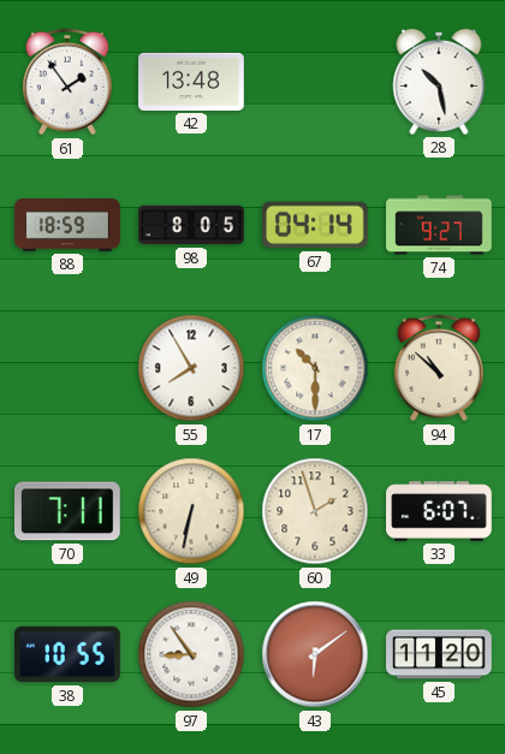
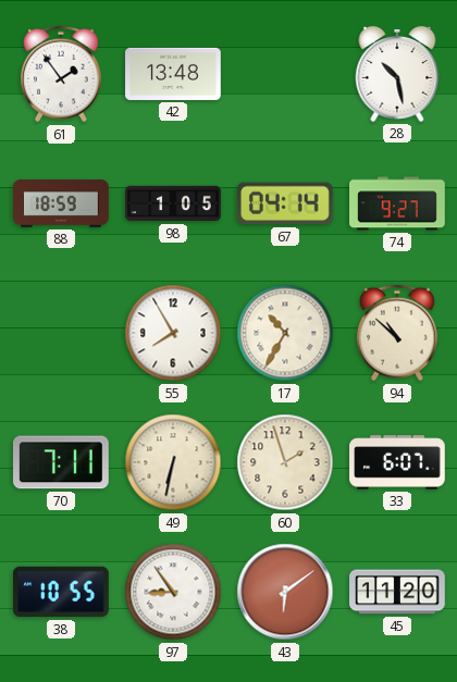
98: 8:05 -> 1:05 (173, 203)
17: 10:30 -> 10:35 (285, 333)
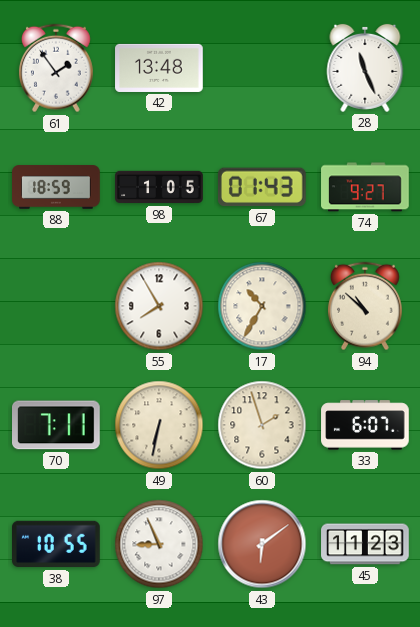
28: 10:28 -> 11:26 (365, 68)
67: 04:14 -> 01:43 (262, 187)
97: 8:54 -> 8:56 (159, 544)
45: 11:20 -> 11:23 (365, 544)
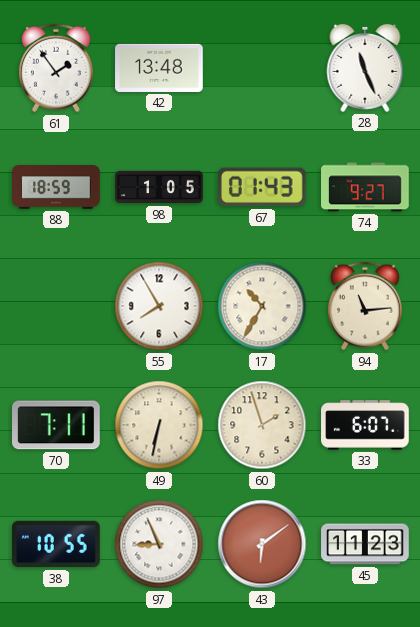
94: 10:52 -> 11:14 (365, 306)
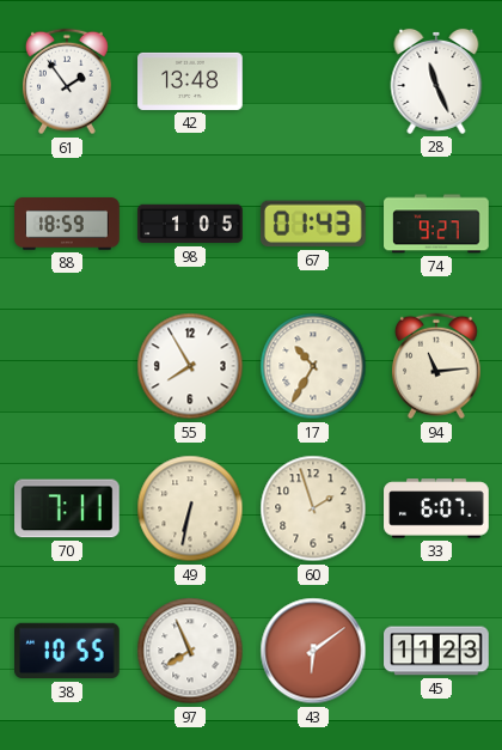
97: 8:56 -> 7:56 (190, 651)
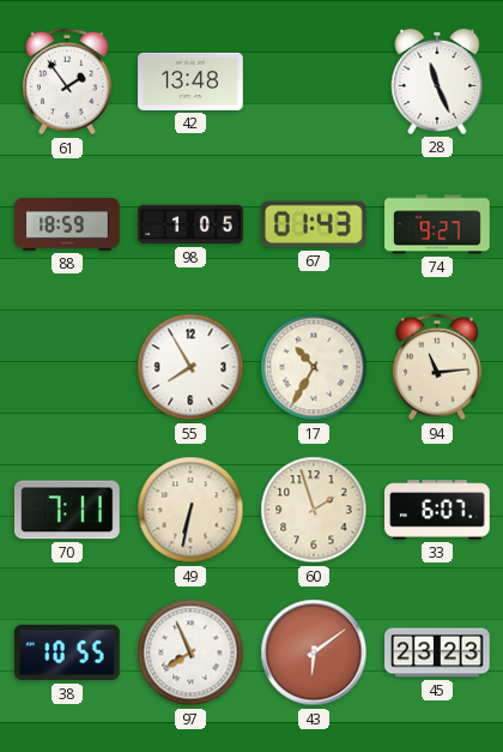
45: 11:23 -> 23:23 (437, 652)
